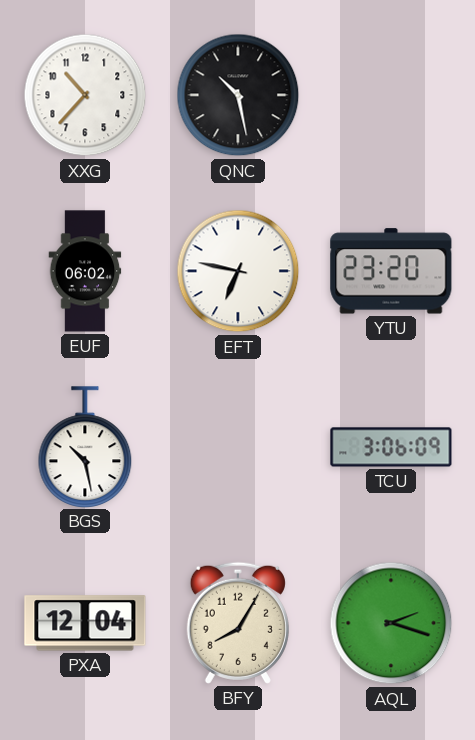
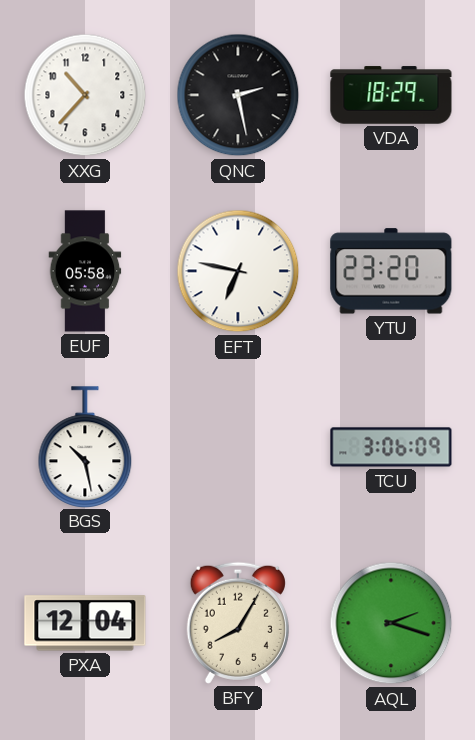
QNC: 10:28 -> 2:28 (238, 95)
VDA: none -> 18:29 (391, 95)
EUF: 06:02 -> 05:58 (85, 271)
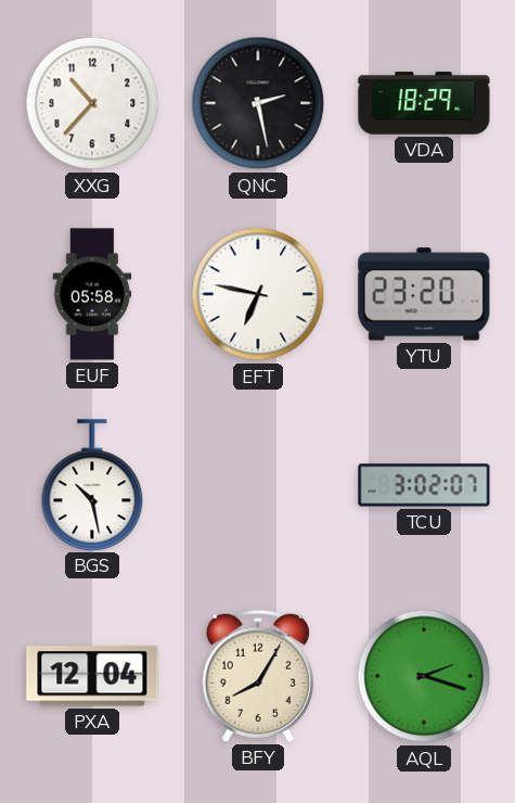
TCU: 3:06 -> 3:02 (424, 485)
